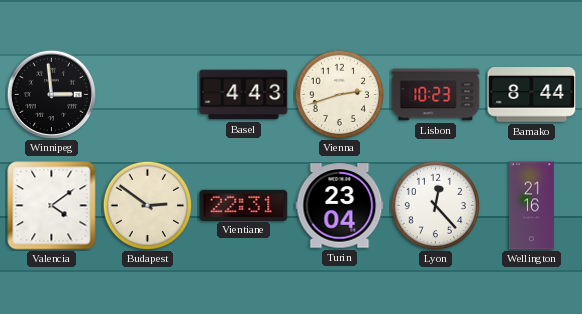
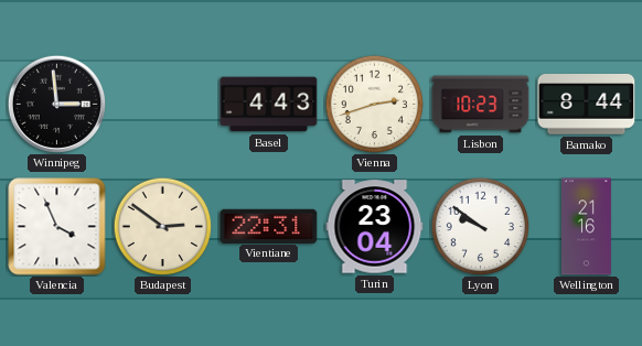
Valencia: 4:09 -> 3:56 (57, 227)
Lyon: 12:23 -> 9:51 (480, 226)
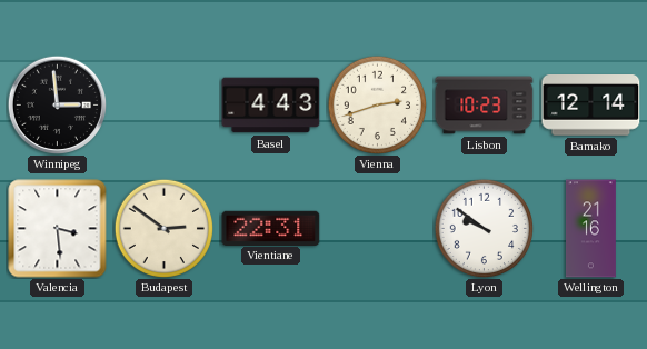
Bamako: 8:44 -> 12:14 (591, 106)
Valencia: 3:56 -> 3:29 (58, 229)
Turin: 23:04 -> none (375, 227)
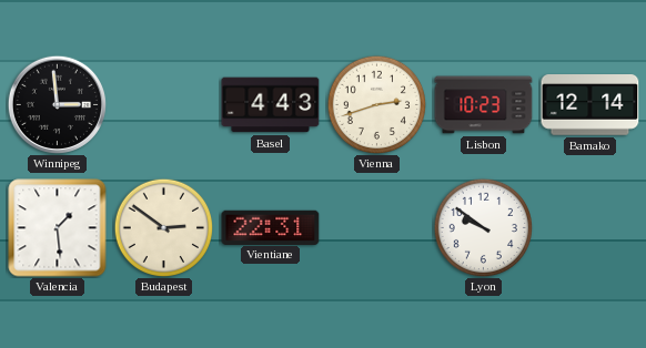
Valencia: 3:29 -> 1:29 (58, 228)
Wellington: 21:16 -> none (590, 229)
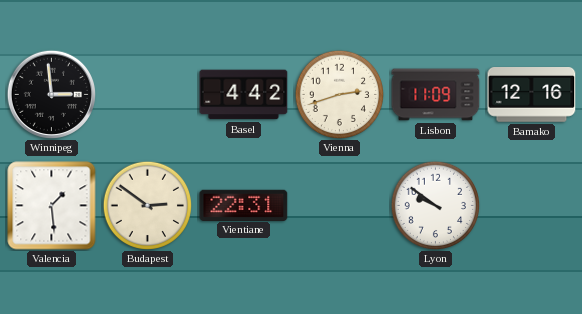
Basel: 4:43 -> 4:42 (244, 95)
Lisbon: 10:23 -> 11:09 (436, 95)
Bamako: 12:14 -> 12:16 (532, 95)
